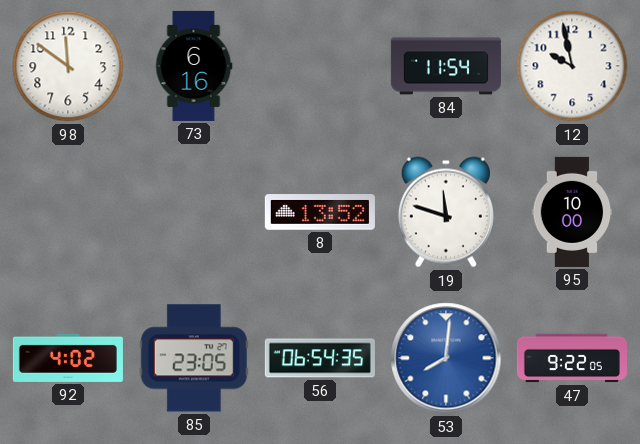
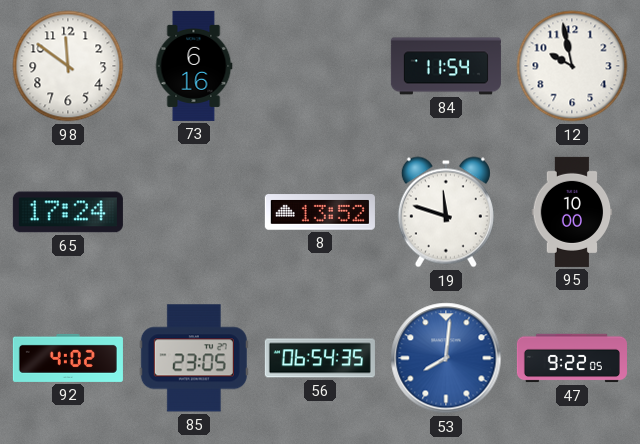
65: none -> 17:24 (68, 212)
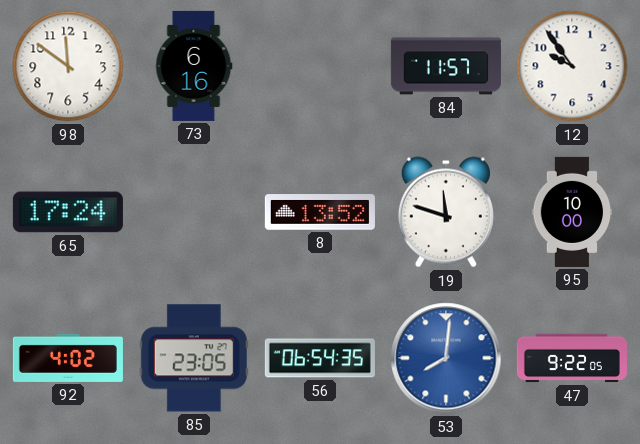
84: 11:54 -> 11:57 (446, 66)
12: 9:58 -> 9:54 (572, 66)
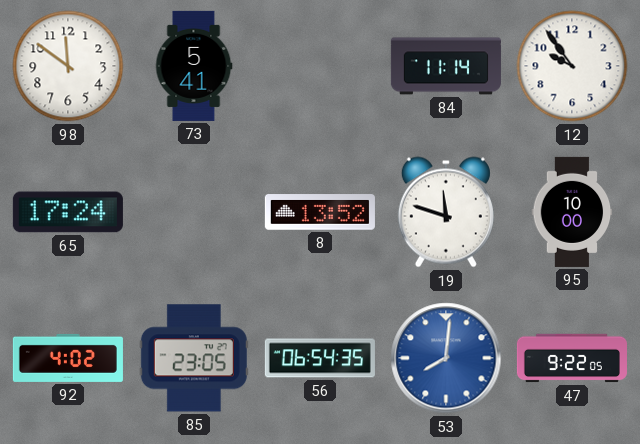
73: 6:16 -> 5:41 (194, 66)
84: 11:57 -> 11:14 (446, 66)
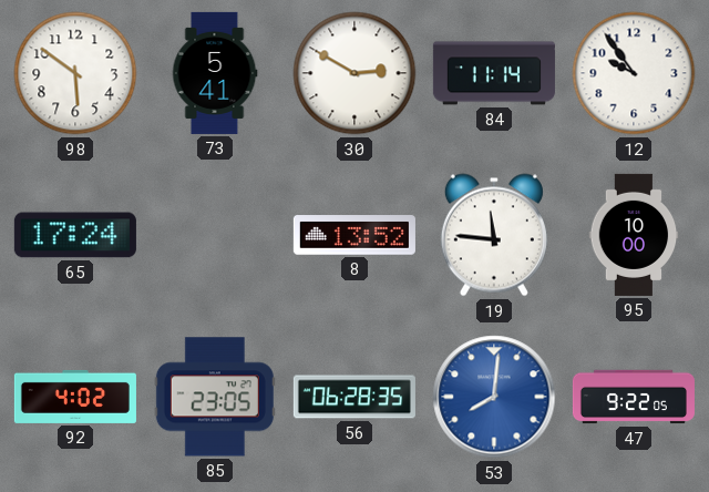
98: 11:51 -> 5:51 (75, 73)
30: none -> 2:50 (354, 73)
19: 11:48 -> 11:46 (494, 235)
56: 06:54 -> 06:28 (354, 397)
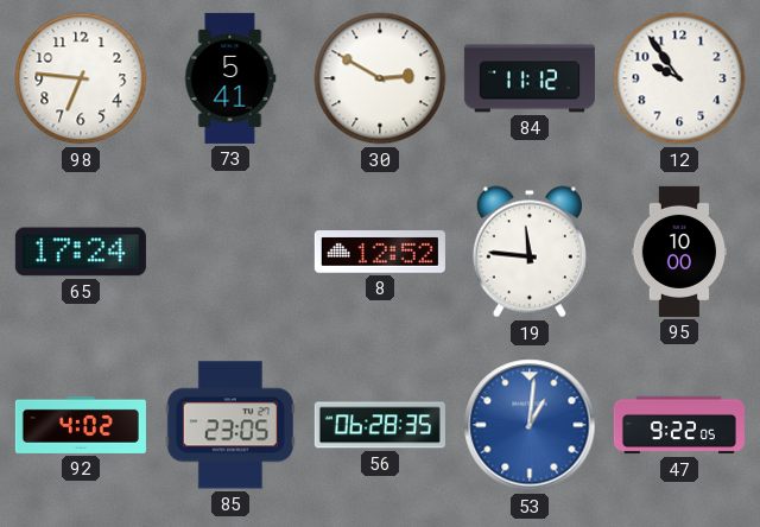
98: 5:51 -> 6:46 (81, 78)
84: 11:14 -> 11:12 (530, 78)
8: 13:52 -> 12:52 (380, 252)
53: 8:01 -> 1:01 (530, 425)
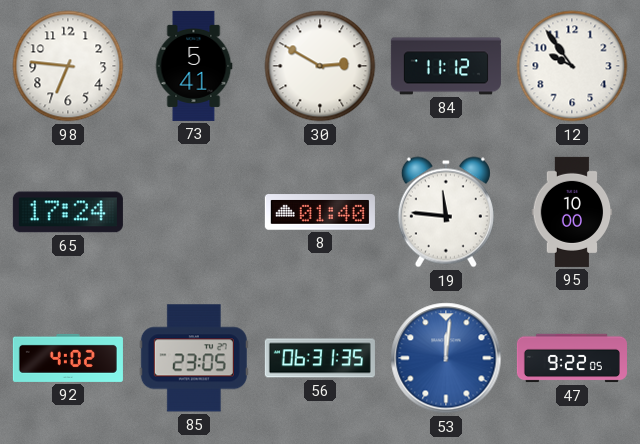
8: 12:52 -> 01:40 (320, 212)
56: 06:28 -> 06:31 (320, 358)
53: 1:01 -> 12:01 (446, 358)
